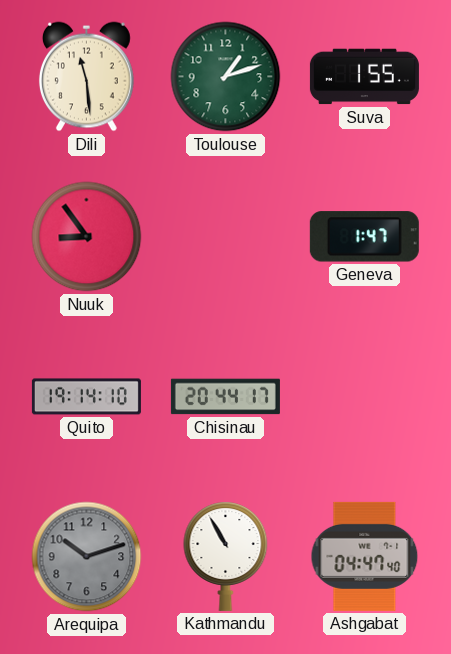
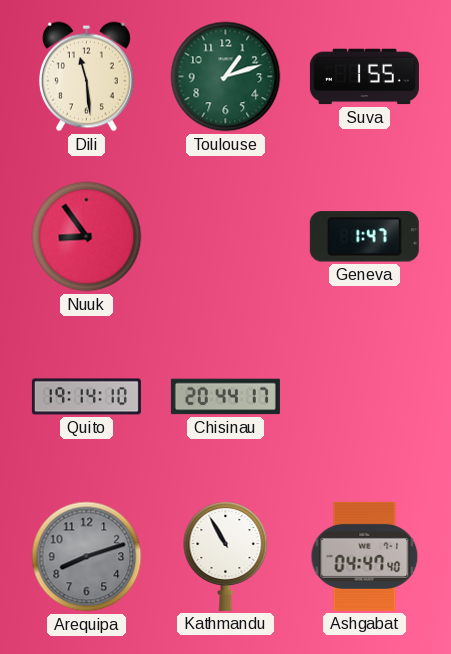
Arequipa: 10:12 -> 8:12 (87, 557)
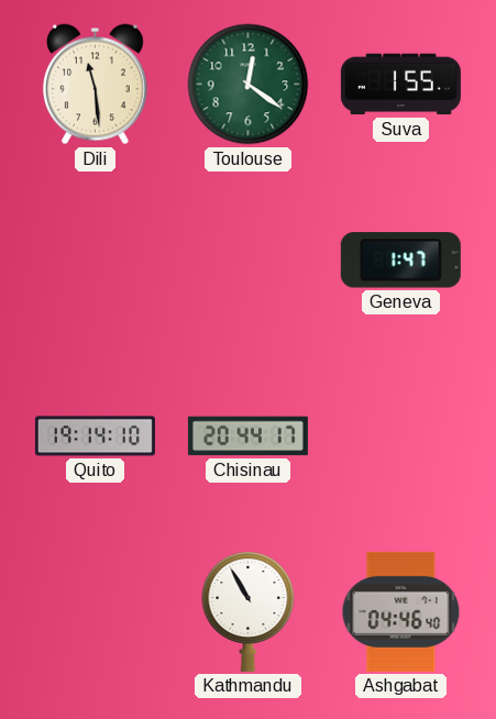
Toulouse: 1:12 -> 12:21 (249, 85)
Nuuk: 8:54 -> none (87, 237)
Arequipa: 8:12 -> none (87, 557)
Ashgabat: 04:47 -> 04:46 (401, 611)
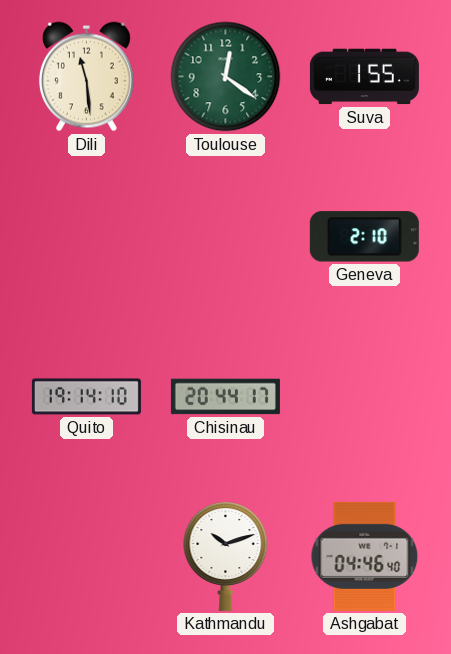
Geneva: 1:47 -> 2:10 (364, 237)
Kathmandu: 10:55 -> 10:12 (226, 556)
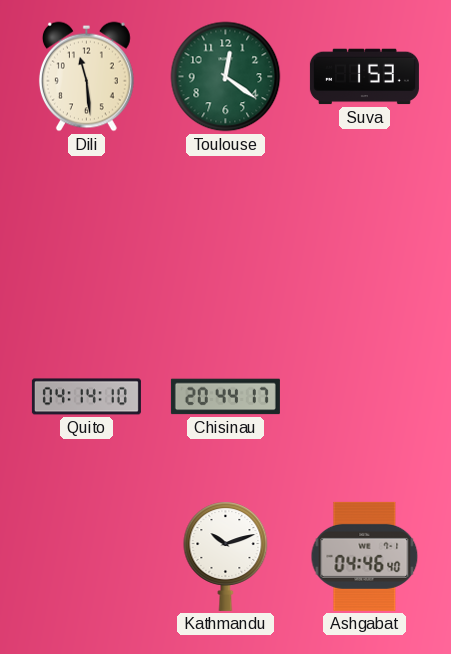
Suva: 1:55 -> 1:53 (364, 77)
Geneva: 2:10 -> none (364, 237)
Quito: 19:14 -> 04:14 (86, 397)
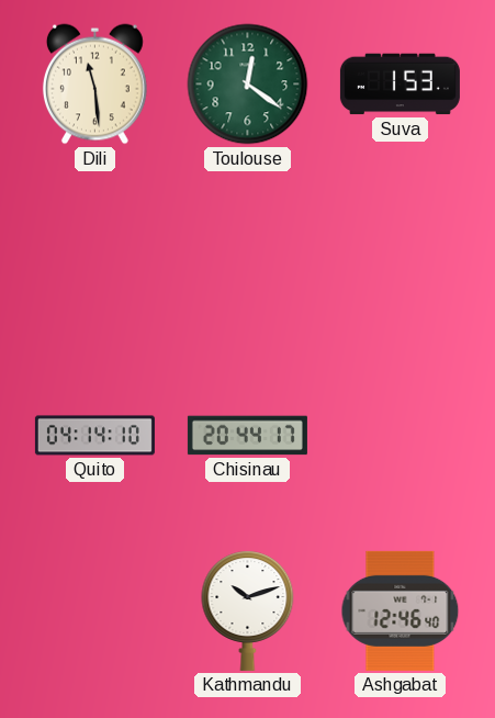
Ashgabat: 04:46 -> 12:46 (401, 610)
